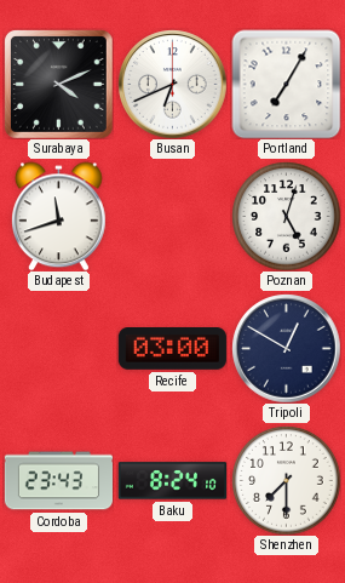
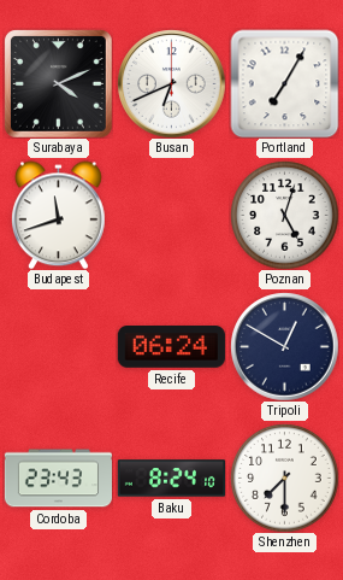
Recife: 03:00 -> 06:24 (171, 347)
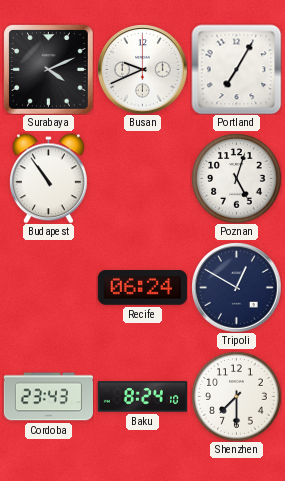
Busan: 6:41 -> 9:41 (142, 69)
Budapest: 11:42 -> 10:54 (48, 178)
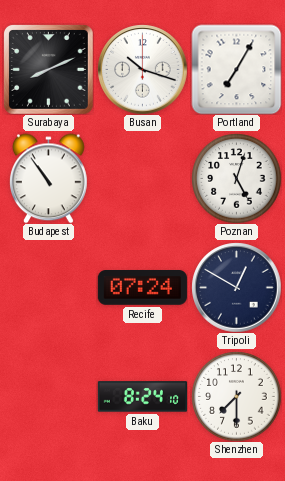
Surabaya: 4:11 -> 8:11 (48, 69)
Busan: 9:41 -> 10:18 (142, 69)
Recife: 06:24 -> 07:24 (142, 288)
Cordoba: 23:43 -> none (48, 397)
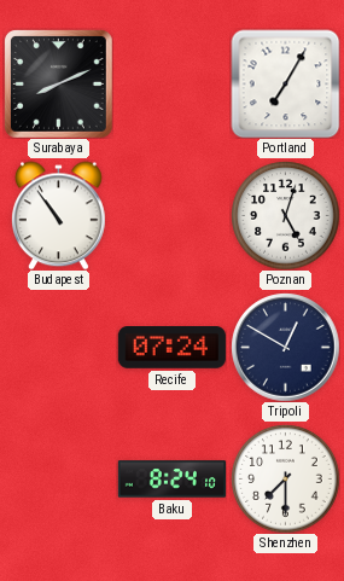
Busan: 10:18 -> none (142, 69)
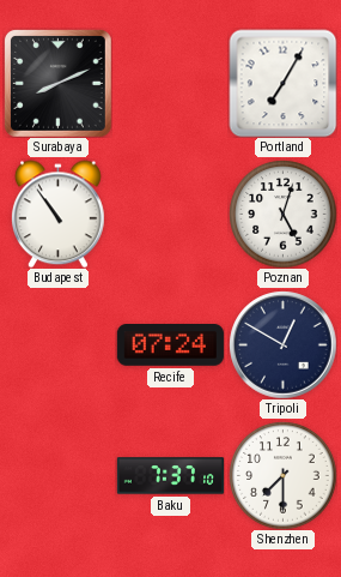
Baku: 8:24 -> 7:37 (170, 476)
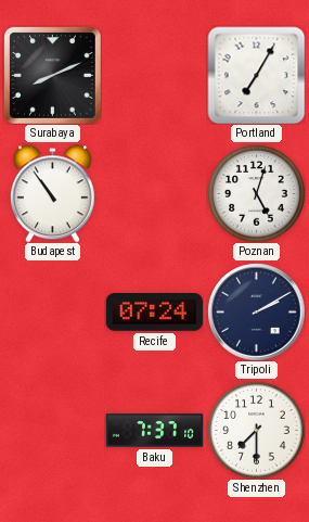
Tripoli: 12:50 -> 2:10 (256, 311)
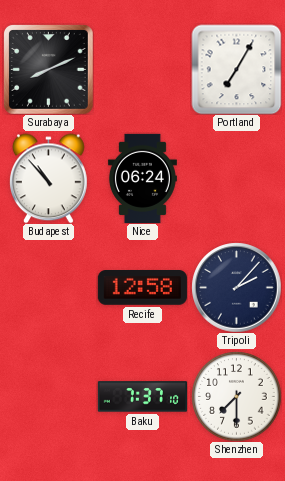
Budapest: 10:54 -> 10:53 (48, 178)
Nice: none -> 06:24 (142, 178)
Poznan: 5:03 -> none (256, 193)
Recife: 07:24 -> 12:58 (142, 288)
Tripoli: 2:10 -> 2:07 (236, 287)
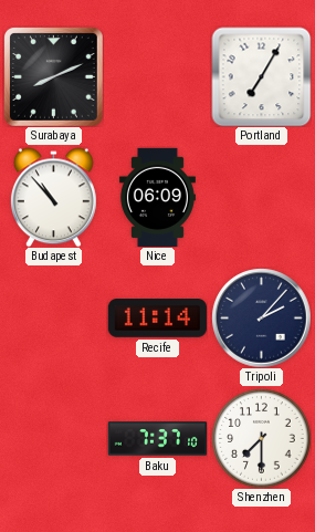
Nice: 06:24 -> 06:09 (157, 197)
Recife: 12:58 -> 11:14 (157, 319)
